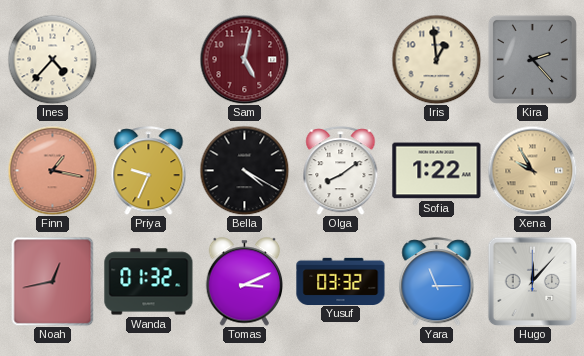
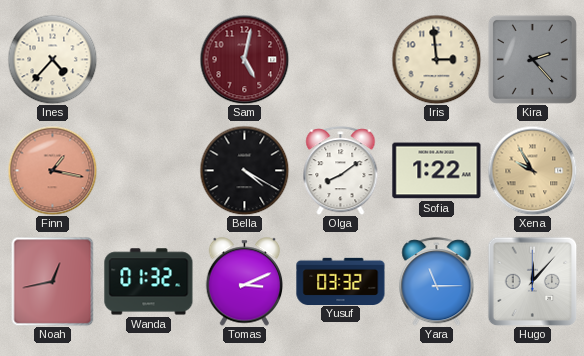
Iris: 12:59 -> 2:59 (436, 59)
Priya: 9:34 -> none (149, 171)
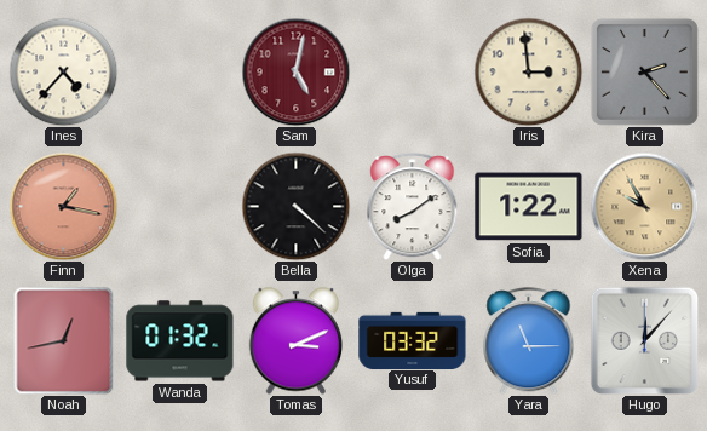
Bella: 4:20 -> 4:22 (295, 206)
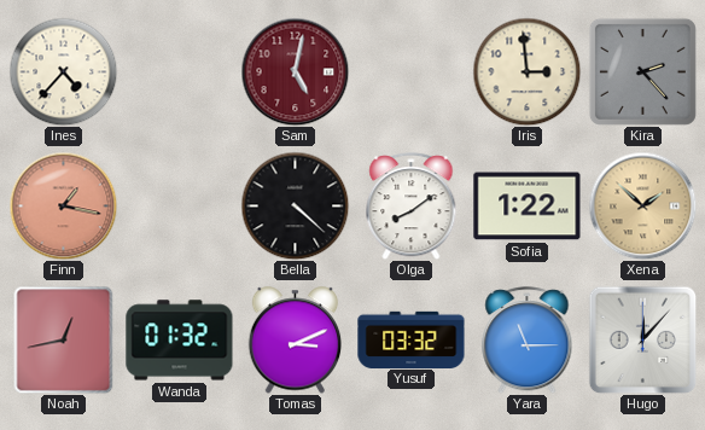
Xena: 9:55 -> 1:52 (642, 205)
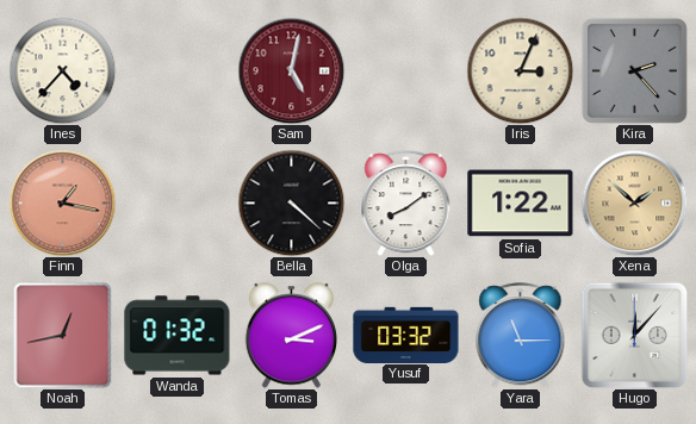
Iris: 2:59 -> 3:04 (520, 70)
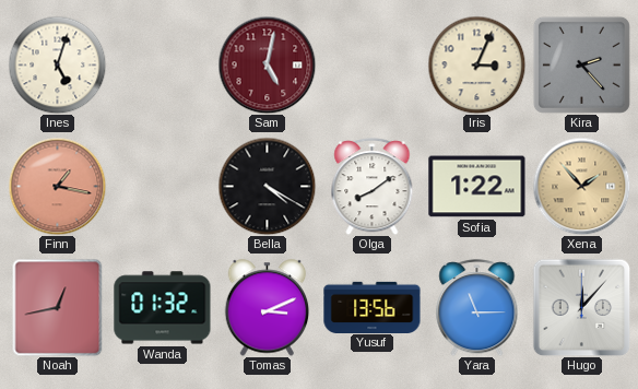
Ines: 4:37 -> 5:03 (57, 64)
Bella: 4:22 -> 4:20 (267, 186)
Xena: 1:52 -> 1:53 (581, 186)
Yusuf: 03:32 -> 13:56 (373, 307)
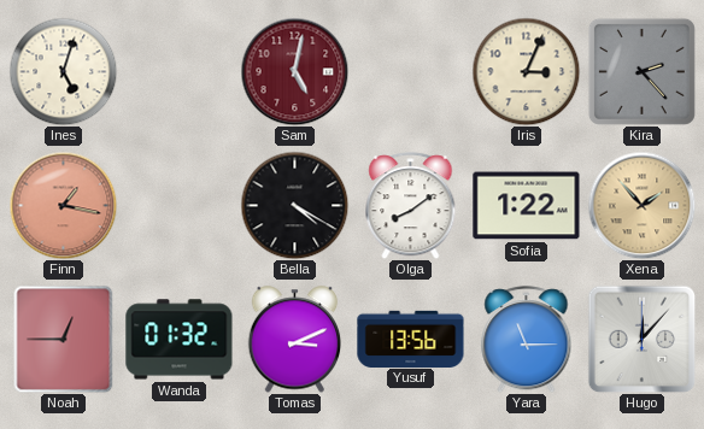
Noah: 12:43 -> 12:45 (64, 339)
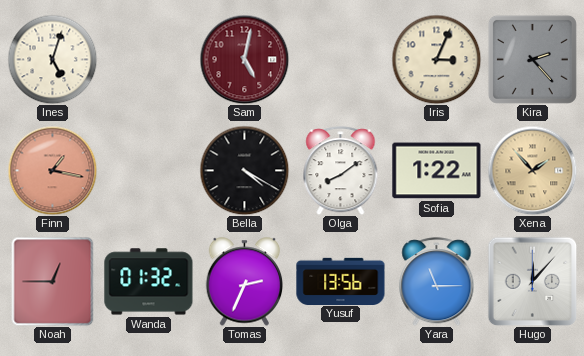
Tomas: 3:11 -> 2:34 (245, 282)
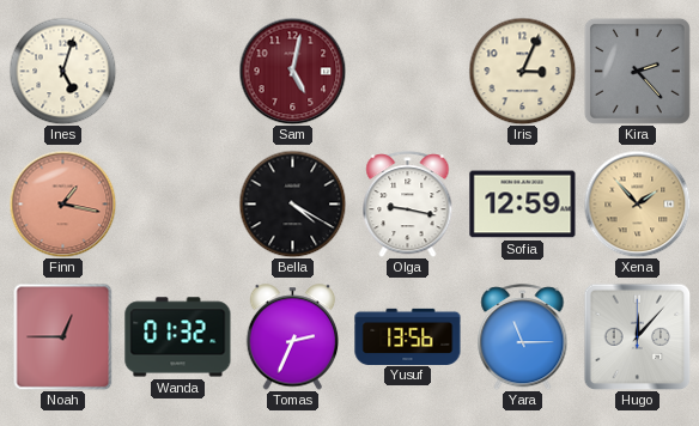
Olga: 8:09 -> 9:17 (408, 205)
Sofia: 1:22 -> 12:59 (523, 205)
